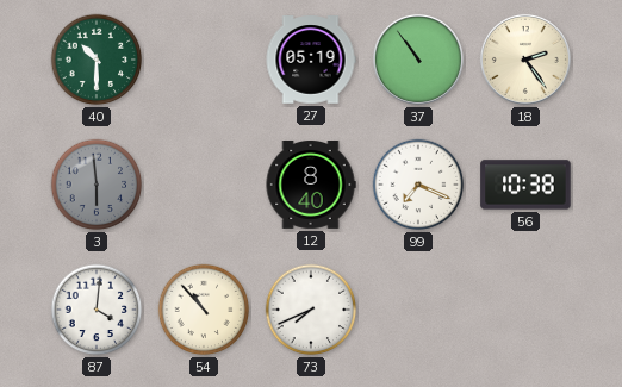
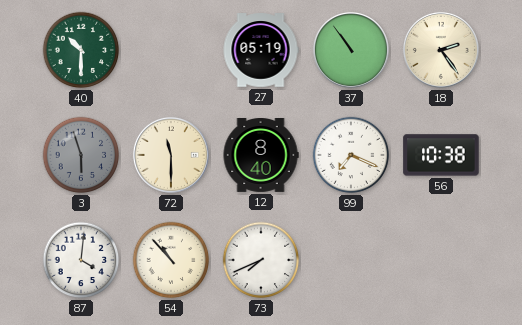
3: 5:59 -> 5:57 (81, 155)
72: none -> 11:30 (171, 155)
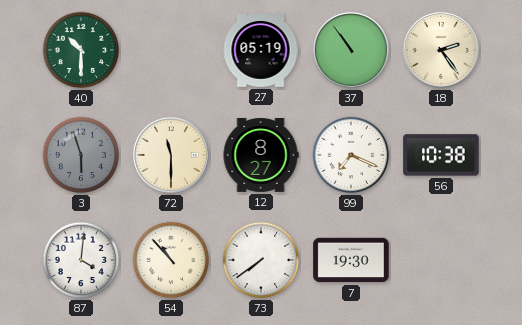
12: 8:40 -> 8:27 (261, 156)
73: 7:41 -> 7:39 (261, 260)
7: none -> 19:30 (351, 260)
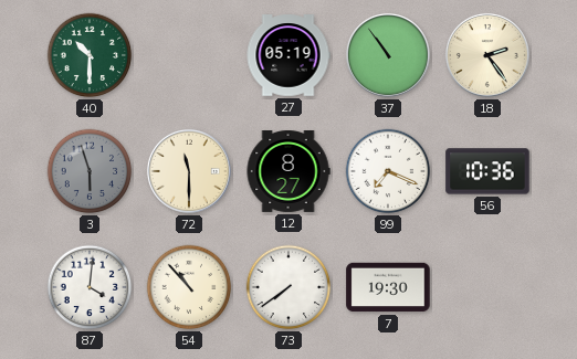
56: 10:38 -> 10:36 (487, 171)
